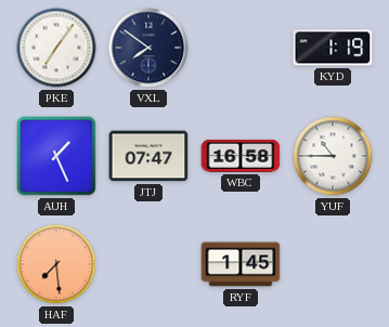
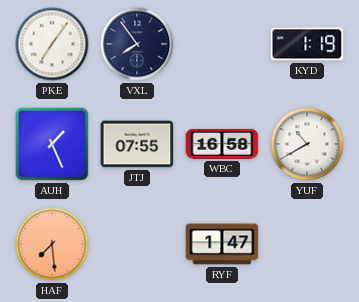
VXL: 7:51 -> 7:54 (137, 44)
JTJ: 07:47 -> 07:55 (137, 144)
YUF: 10:45 -> 10:40 (307, 144)
RYF: 1:45 -> 1:47 (222, 244)
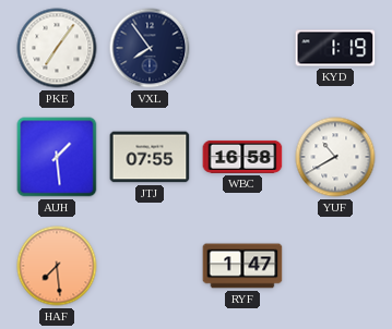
AUH: 1:26 -> 1:29 (57, 157)
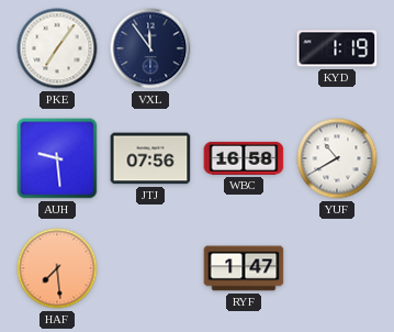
VXL: 7:54 -> 11:54 (150, 48)
AUH: 1:29 -> 9:29 (57, 158)
JTJ: 07:55 -> 07:56 (150, 158)
